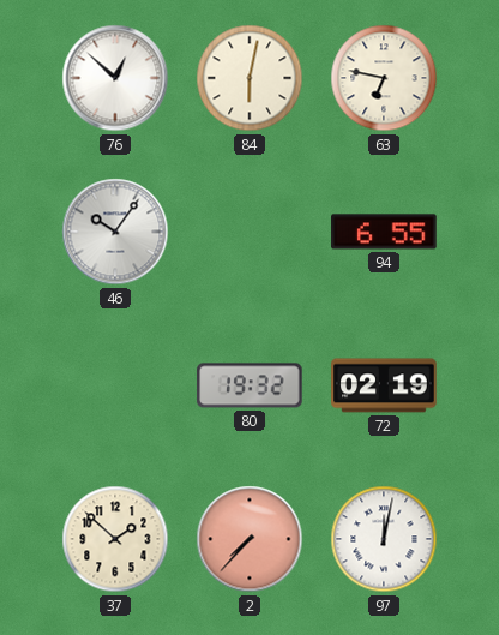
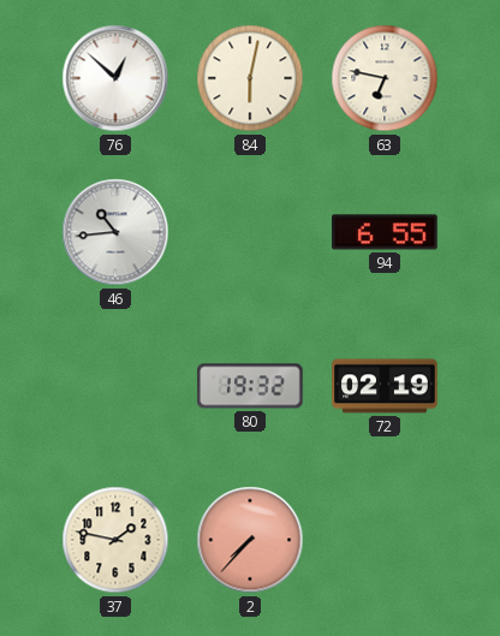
46: 10:06 -> 10:44 (115, 232)
37: 1:52 -> 1:47 (115, 540)
97: 12:02 -> none (384, 539)
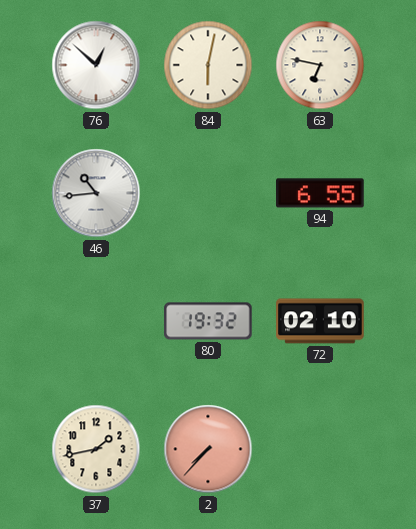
72: 02:19 -> 02:10 (320, 321)
37: 1:47 -> 1:43 (96, 449)
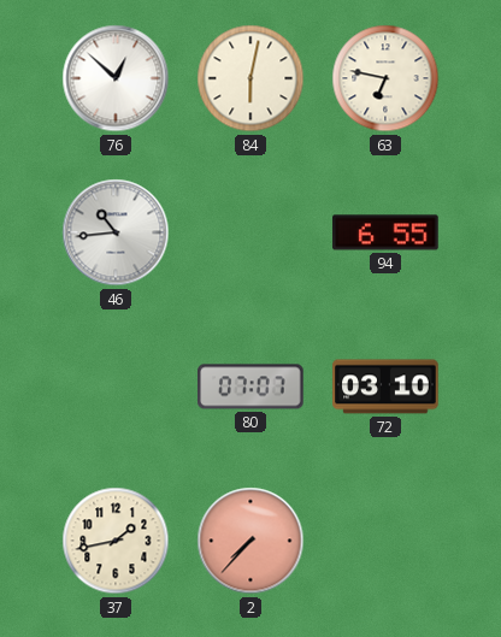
80: 19:32 -> 07:07 (250, 387)
72: 02:10 -> 03:10 (385, 387)
